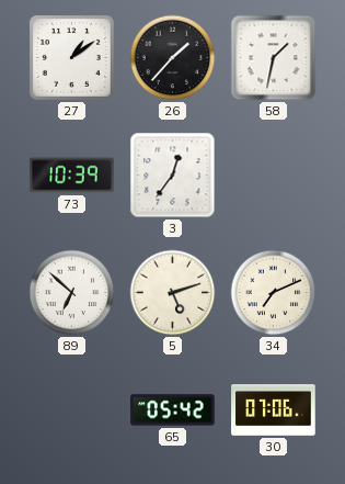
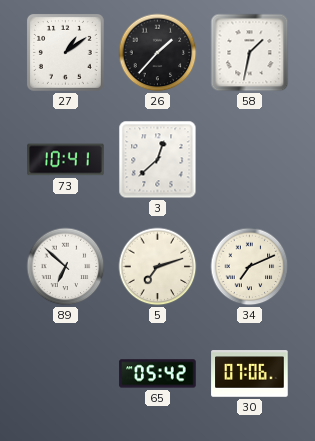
73: 10:39 -> 10:41 (66, 160)
3: 12:36 -> 12:38 (158, 160)
5: 5:12 -> 7:12 (158, 267)
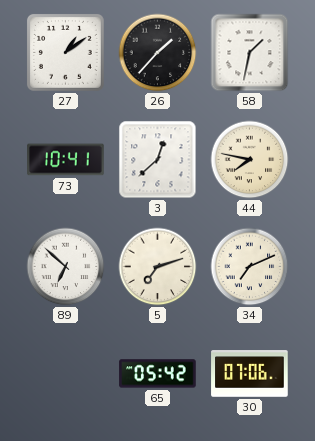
44: none -> 7:47 (250, 160)
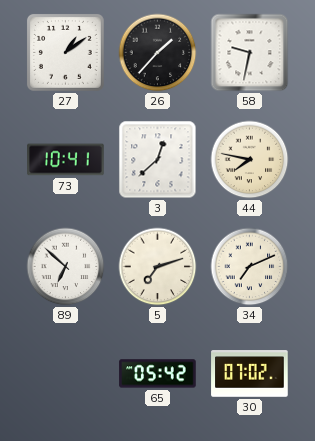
58: 1:32 -> 9:32 (250, 53)
30: 07:06 -> 07:02 (250, 374)
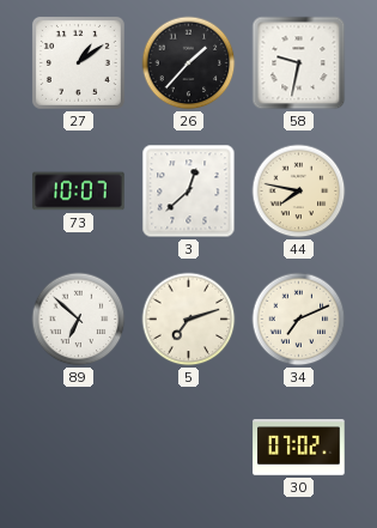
73: 10:41 -> 10:07 (79, 192)
65: 05:42 -> none (158, 374)
